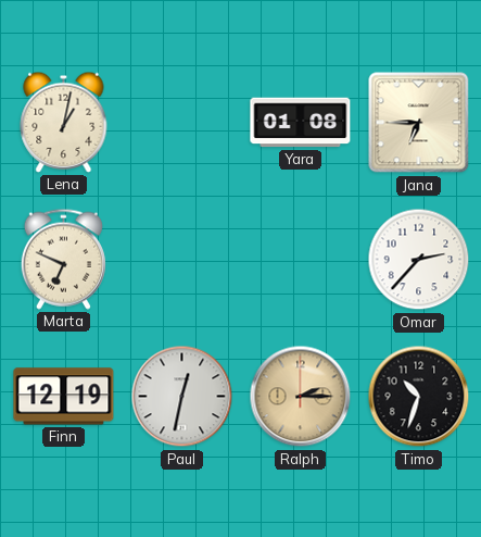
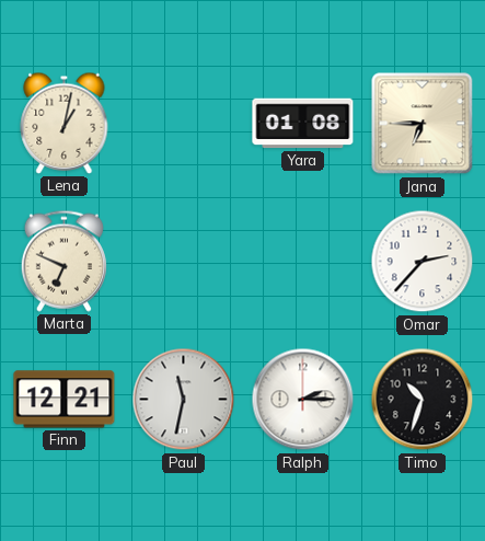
Finn: 12:19 -> 12:21 (65, 400)
Paul: 12:32 -> 11:32 (184, 400)
Ralph dial: champagne -> white (303, 400)
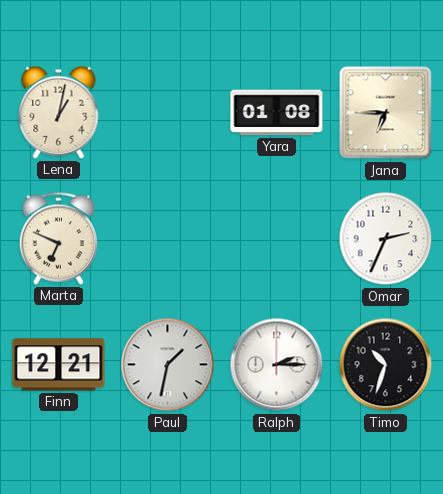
Omar: 2:37 -> 2:34 (386, 239)
Paul: 11:32 -> 1:32 (168, 365)
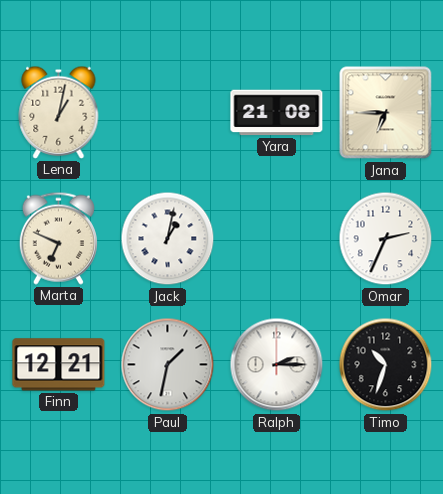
Yara: 01:08 -> 21:08 (277, 113)
Jack: none -> 1:02 (168, 239)
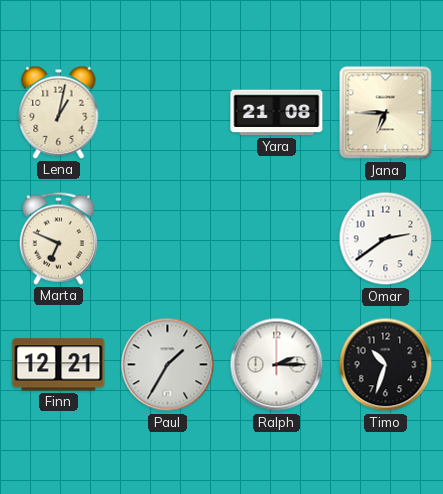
Jack: 1:02 -> none (168, 239)
Omar: 2:34 -> 2:39 (386, 239)
Paul: 1:32 -> 1:35 (168, 365)
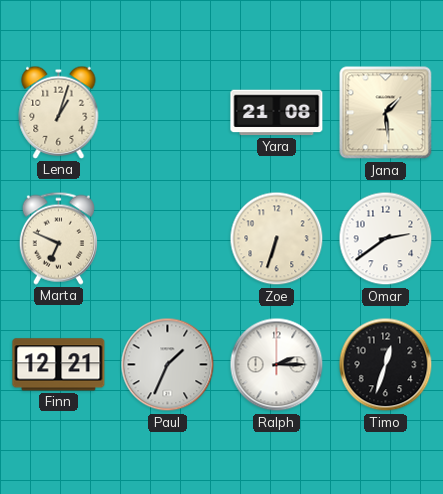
Lena: 1:02 -> 1:03 (59, 112)
Jana: 6:45 -> 1:29 (386, 113)
Zoe: none -> 6:33 (277, 239)
Paul: 1:35 -> 1:34 (168, 365)
Timo: 10:33 -> 12:33 (386, 365)
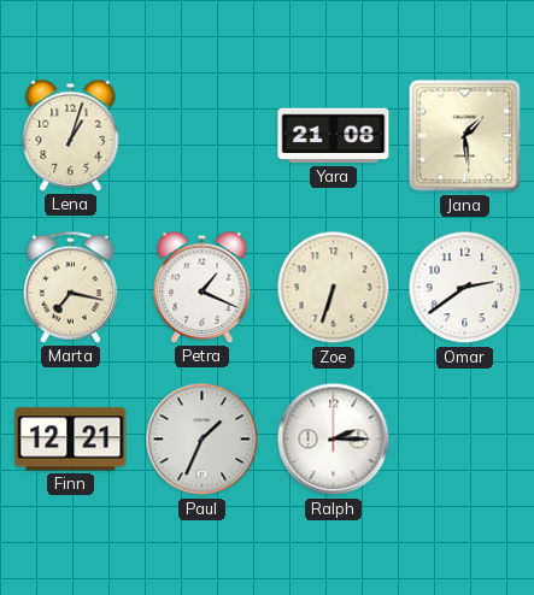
Marta: 6:49 -> 7:17 (70, 287)
Petra: none -> 1:19 (203, 287)
Timo: 12:33 -> none (386, 365)
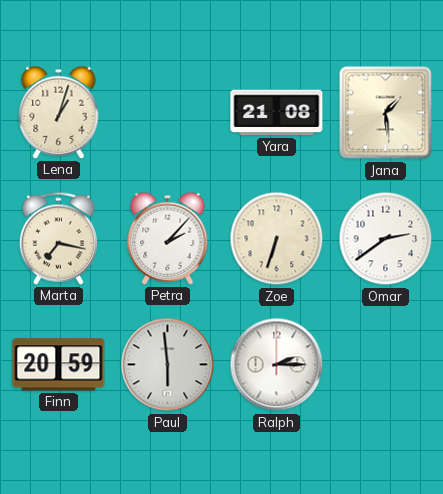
Petra: 1:19 -> 2:07 (168, 238)
Finn: 12:21 -> 20:59 (59, 365)
Paul: 1:34 -> 5:59 (168, 365)
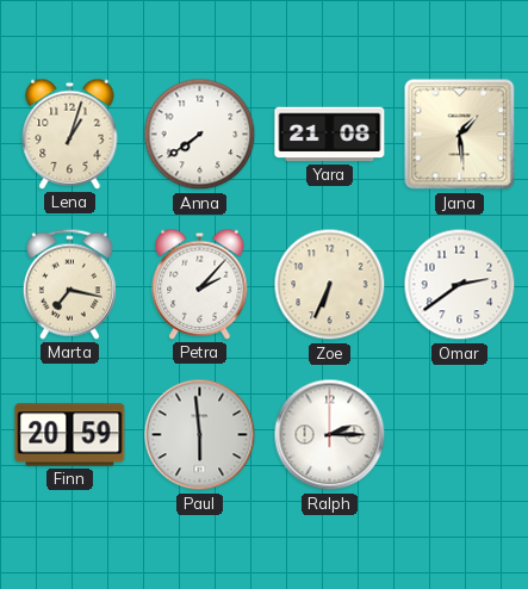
Anna: none -> 7:39 (200, 135)
Zoe: 6:33 -> 6:34 (330, 285)
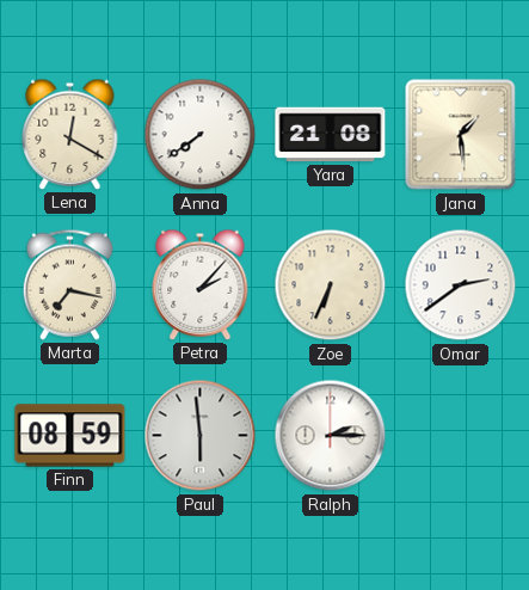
Lena: 1:03 -> 12:20 (70, 134)
Finn: 20:59 -> 08:59 (70, 436)
